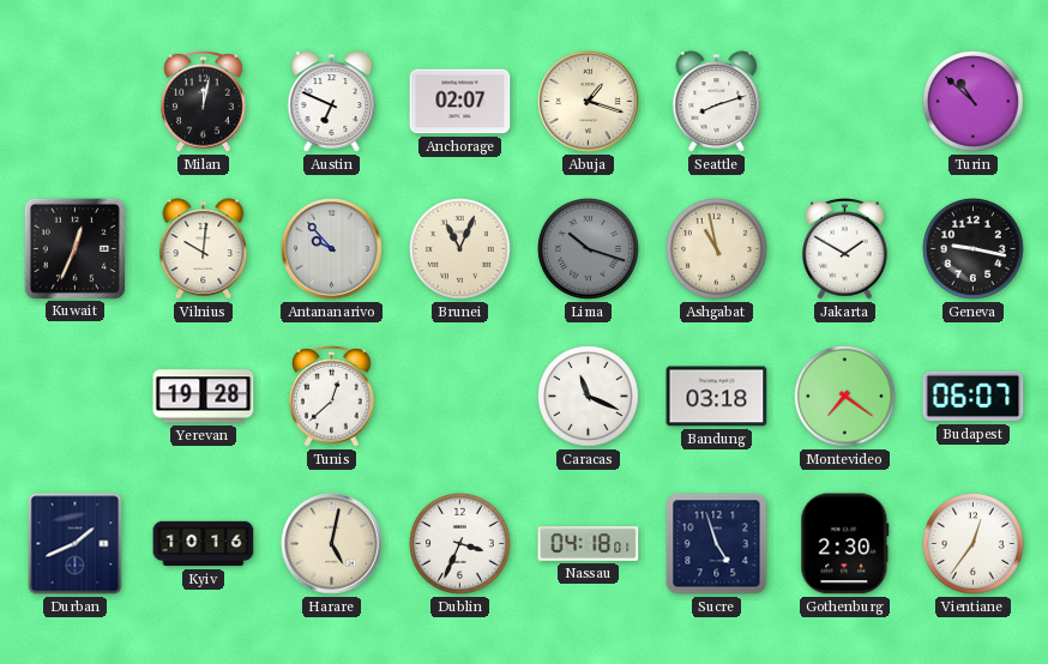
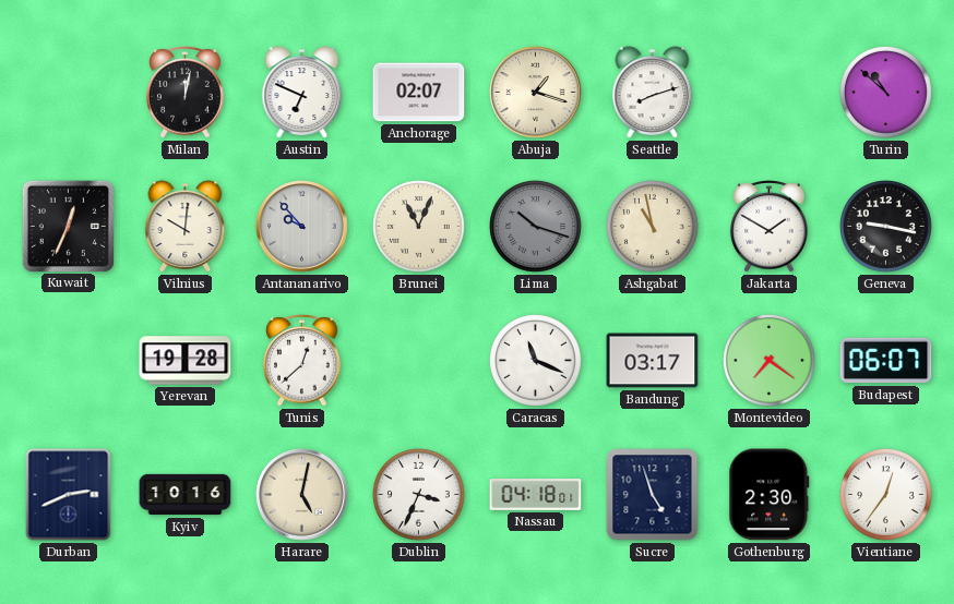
Bandung: 03:18 -> 03:17 (653, 361)
Durban: 1:41 -> 2:41 (69, 495)
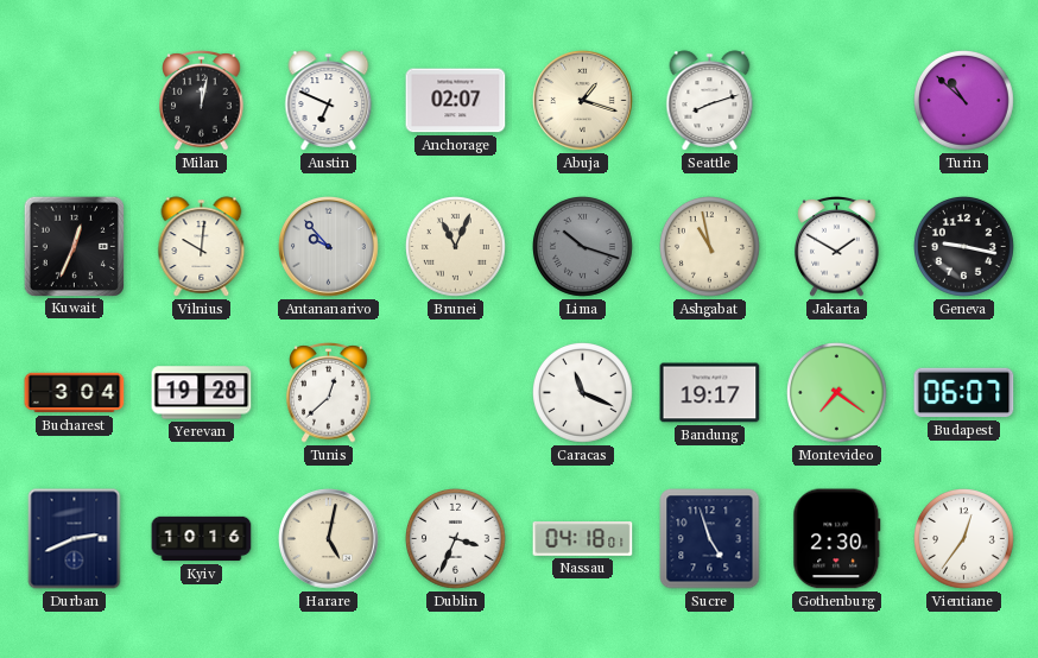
Bucharest: none -> 3:04 (75, 393)
Bandung: 03:17 -> 19:17 (710, 393)
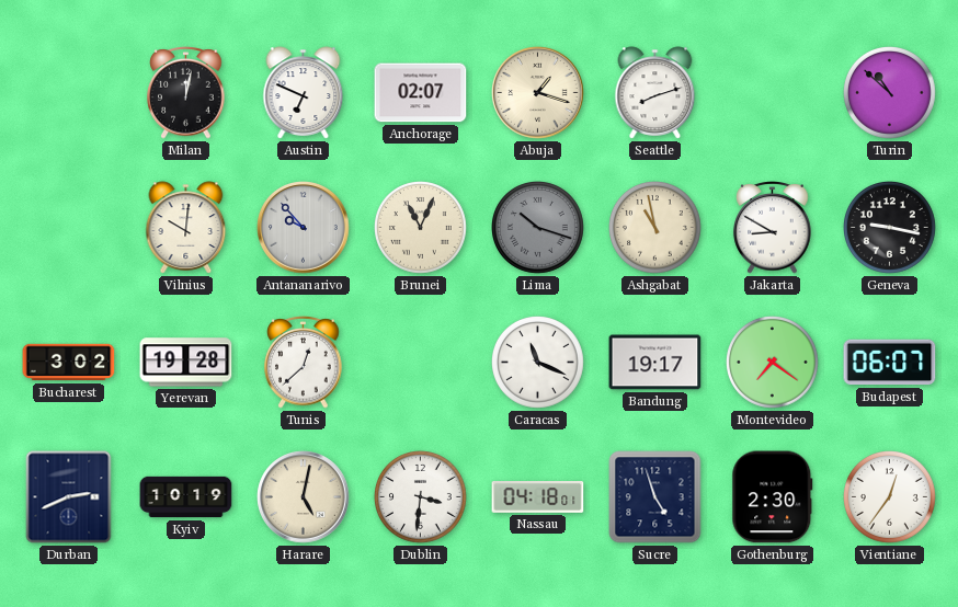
Kuwait: 12:34 -> none (74, 246)
Jakarta: 1:50 -> 8:50 (773, 228)
Bucharest: 3:04 -> 3:02 (69, 363)
Kyiv: 10:16 -> 10:19 (186, 497)
Dublin: 3:34 -> 3:31 (421, 497)
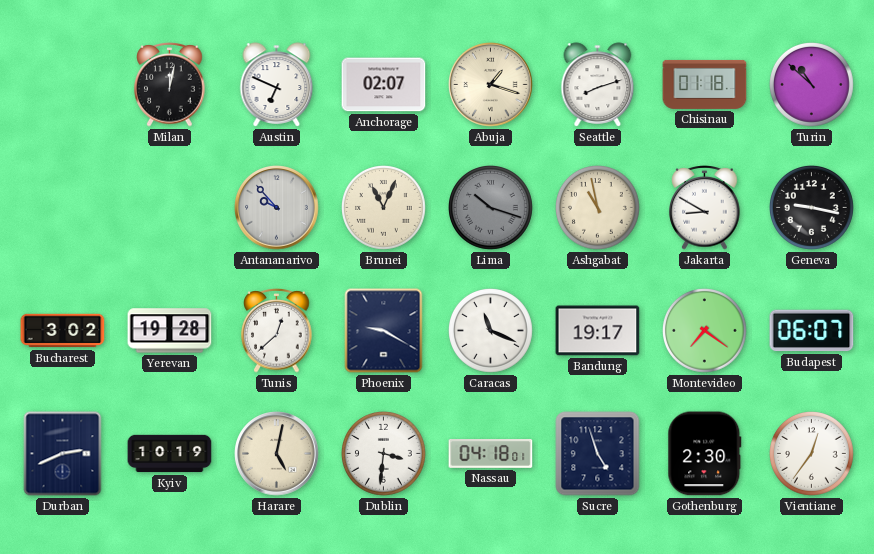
Chisinau: none -> 01:18 (705, 84)
Vilnius: 10:01 -> none (186, 228)
Phoenix: none -> 9:20 (384, 331)
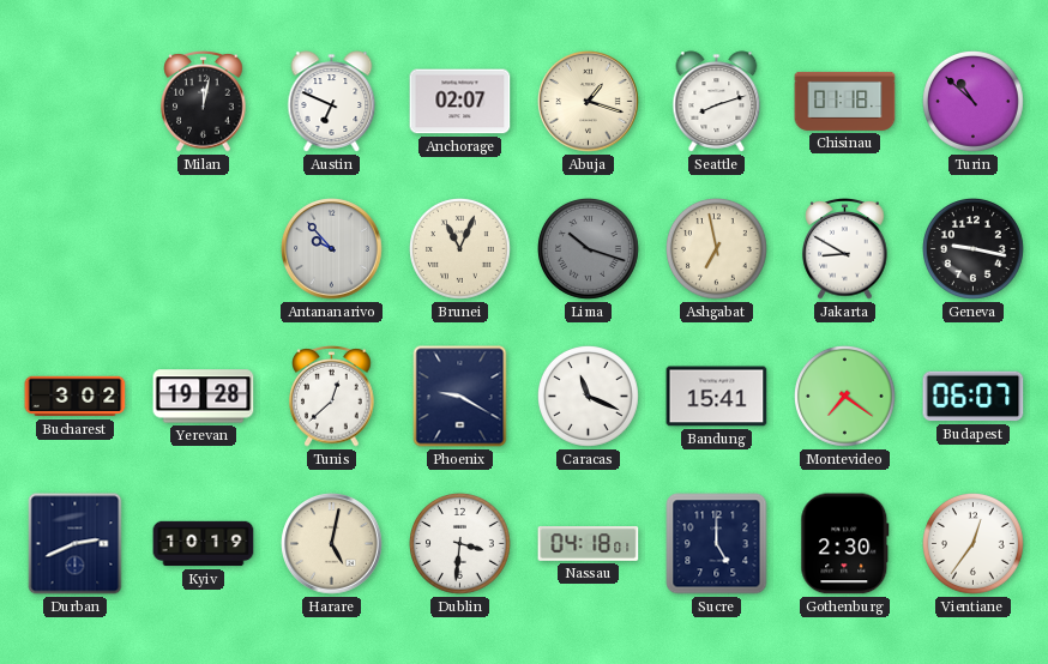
Ashgabat: 10:58 -> 6:58 (717, 249)
Bandung: 19:17 -> 15:41 (717, 397)
Sucre: 4:57 -> 5:00 (717, 544)
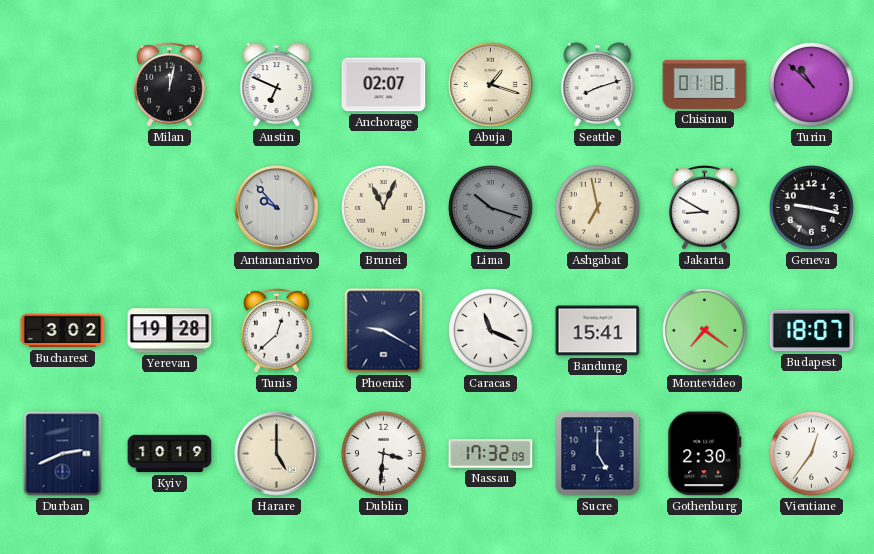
Budapest: 06:07 -> 18:07 (812, 331)
Harare: 5:02 -> 5:00 (277, 454)
Nassau: 04:18 -> 17:32 (491, 454)
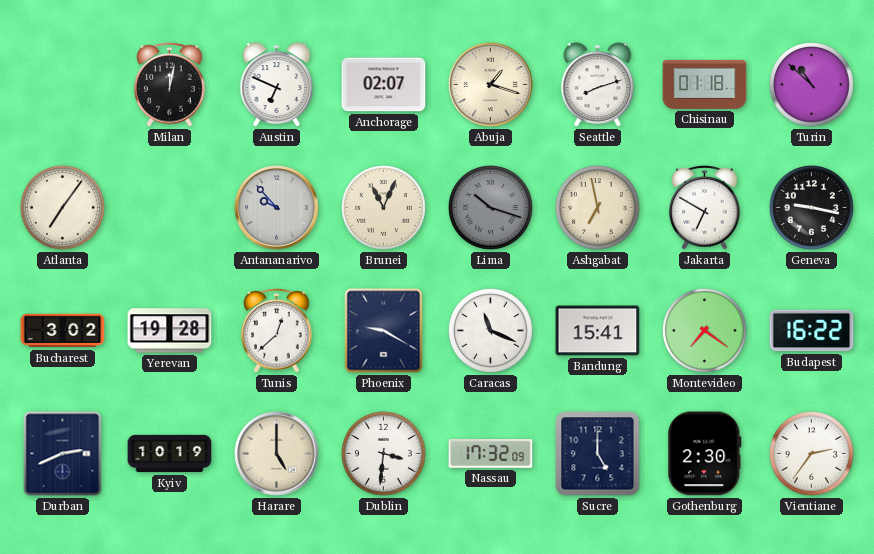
Atlanta: none -> 7:06 (63, 208)
Jakarta: 8:50 -> 6:50 (705, 208)
Budapest: 18:07 -> 16:22 (812, 331)
Vientiane: 12:36 -> 2:36 (812, 454)
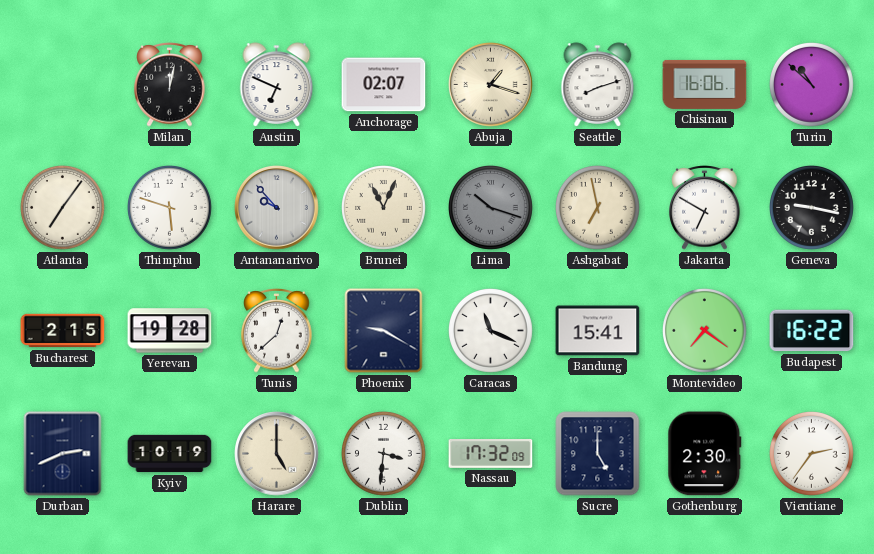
Chisinau: 01:18 -> 16:06 (705, 84)
Thimphu: none -> 5:48 (170, 208)
Bucharest: 3:02 -> 2:15 (63, 331)
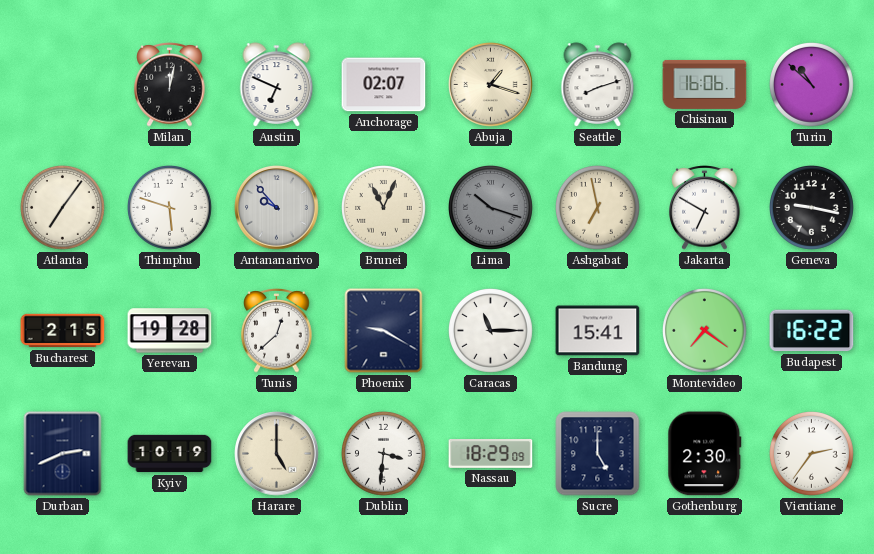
Caracas: 11:19 -> 11:15 (491, 331)
Nassau: 17:32 -> 18:29 (491, 454)
